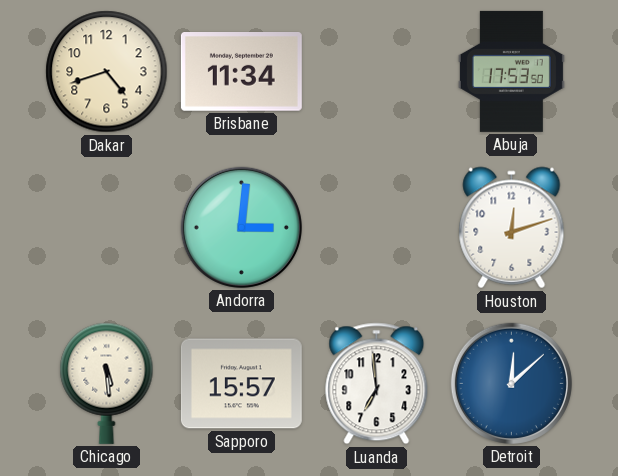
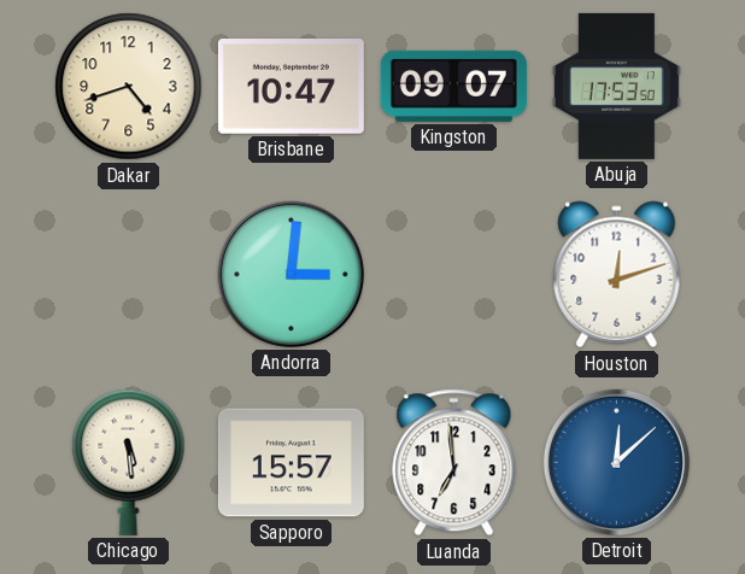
Brisbane: 11:34 -> 10:47 (291, 87)
Kingston: none -> 09:07 (453, 86)
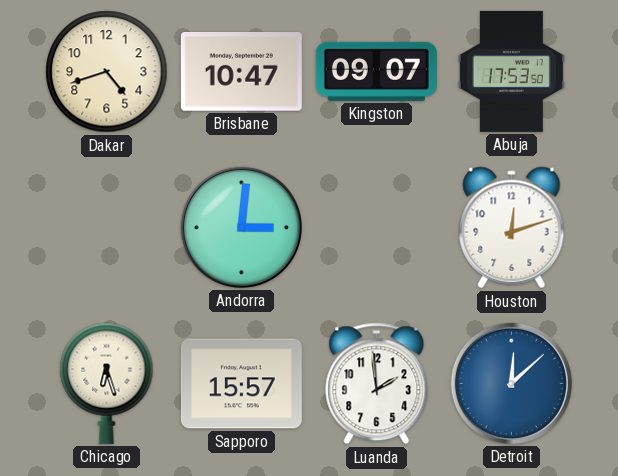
Chicago: 5:29 -> 6:27 (107, 383)
Luanda: 6:59 -> 1:59 (377, 384)
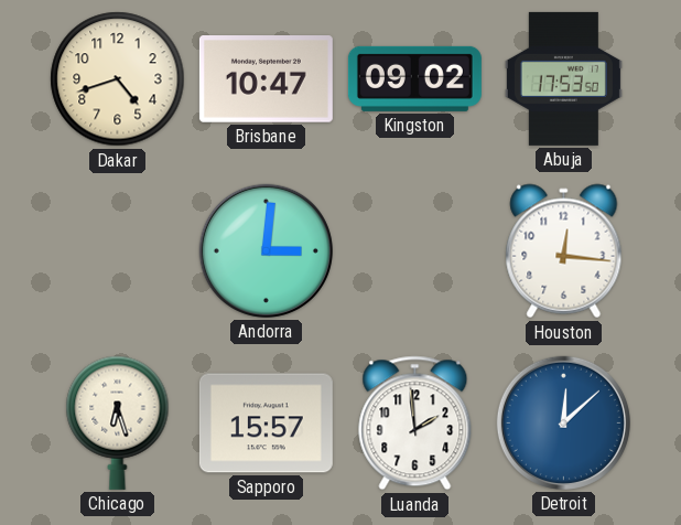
Kingston: 09:07 -> 09:02 (414, 78)
Houston: 12:12 -> 12:16 (564, 251)
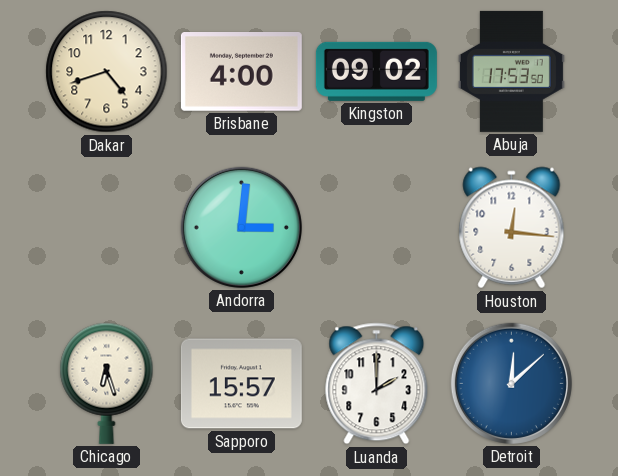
Brisbane: 10:47 -> 4:00 (241, 72)
Luanda: 1:59 -> 2:00 (377, 384)
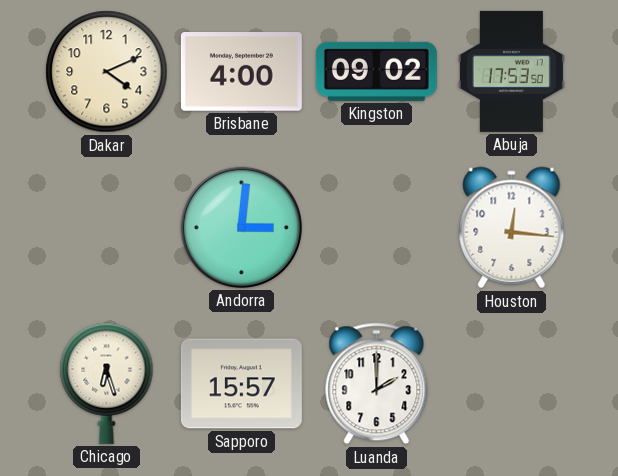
Dakar: 4:42 -> 4:11 (107, 72)
Detroit: 12:08 -> none (511, 383)
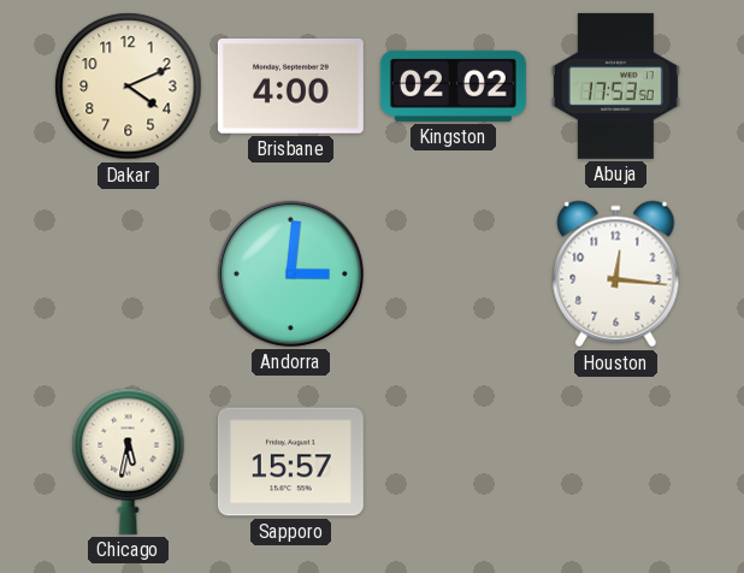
Kingston: 09:02 -> 02:02 (453, 85)
Chicago: 6:27 -> 5:32 (129, 461)
Luanda: 2:00 -> none (377, 384)
